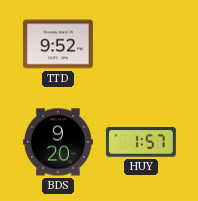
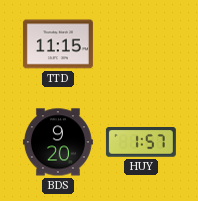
TTD: 9:52 -> 11:15 (58, 44)
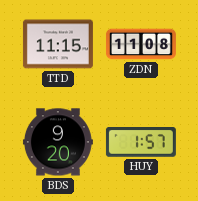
ZDN: none -> 11:08 (141, 44)
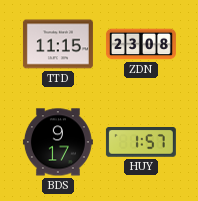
ZDN: 11:08 -> 23:08 (141, 44)
BDS: 9:20 -> 9:17 (58, 142)
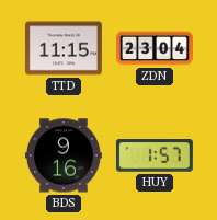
ZDN: 23:08 -> 23:04 (155, 48)
BDS: 9:17 -> 9:16 (64, 155)
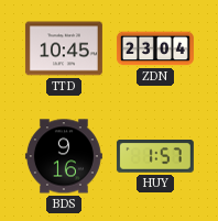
TTD: 11:15 -> 10:45 (64, 48)
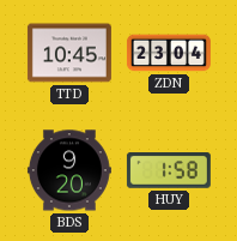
BDS: 9:16 -> 9:20 (69, 170)
HUY: 1:57 -> 1:58 (169, 171)
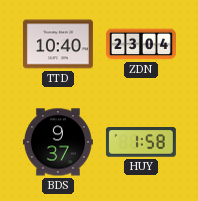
TTD: 10:45 -> 10:40 (58, 44)
BDS: 9:20 -> 9:37 (58, 142)
